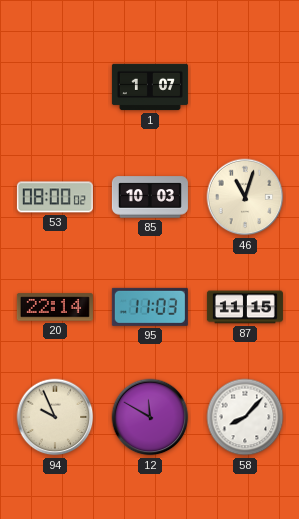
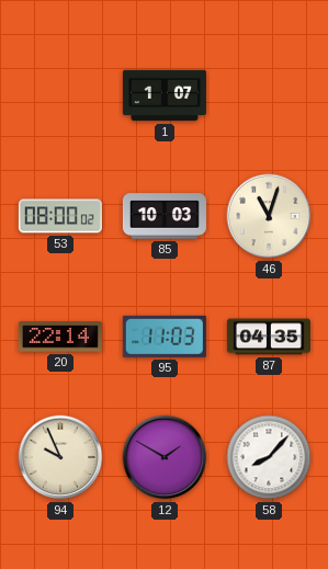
87: 11:15 -> 04:35 (269, 337)
12: 11:50 -> 1:50 (165, 457)
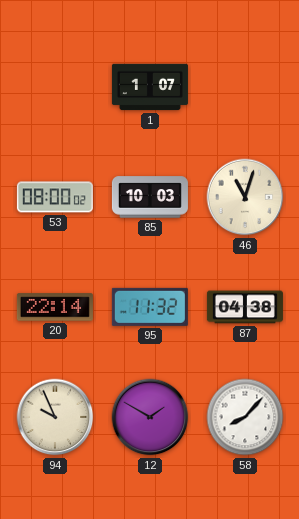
95: 11:03 -> 11:32 (150, 307)
87: 04:35 -> 04:38 (245, 307)
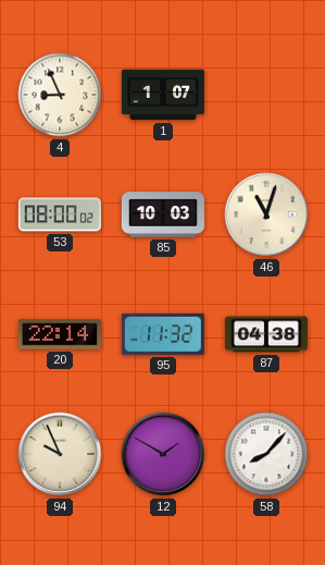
4: none -> 8:56 (60, 95)
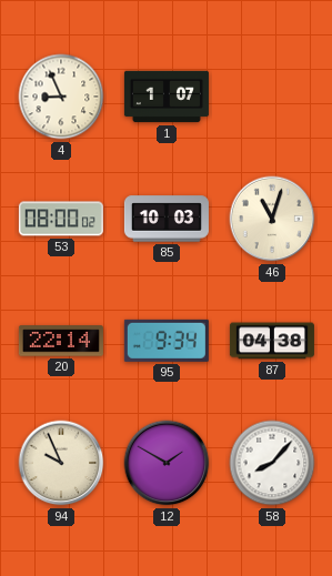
95: 11:32 -> 9:34 (167, 341)
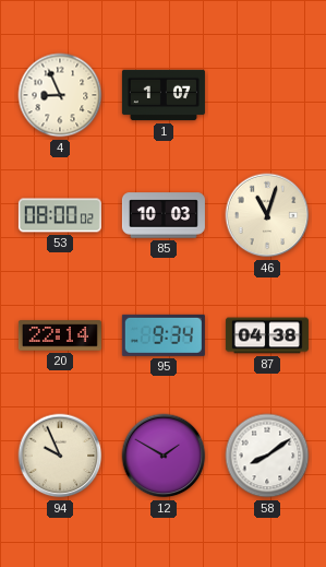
58: 8:07 -> 8:09 (267, 456)
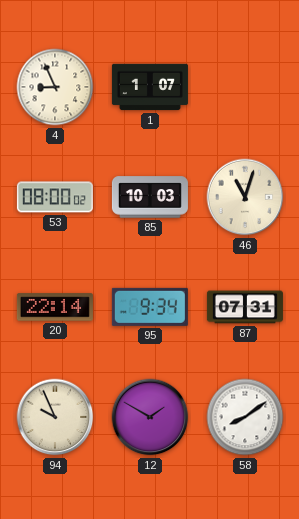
87: 04:38 -> 07:31 (245, 307)
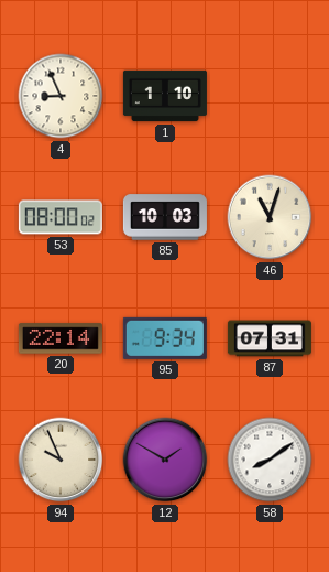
1: 1:07 -> 1:10 (165, 96)
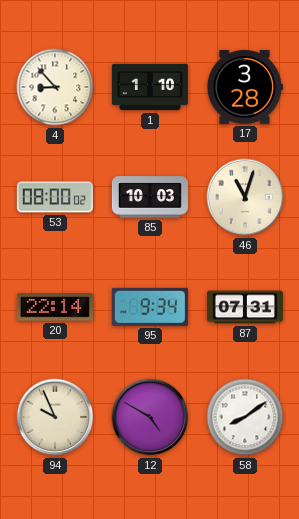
4: 8:56 -> 8:53 (55, 87)
17: none -> 3:28 (244, 87)
12: 1:50 -> 4:50 (150, 417)
